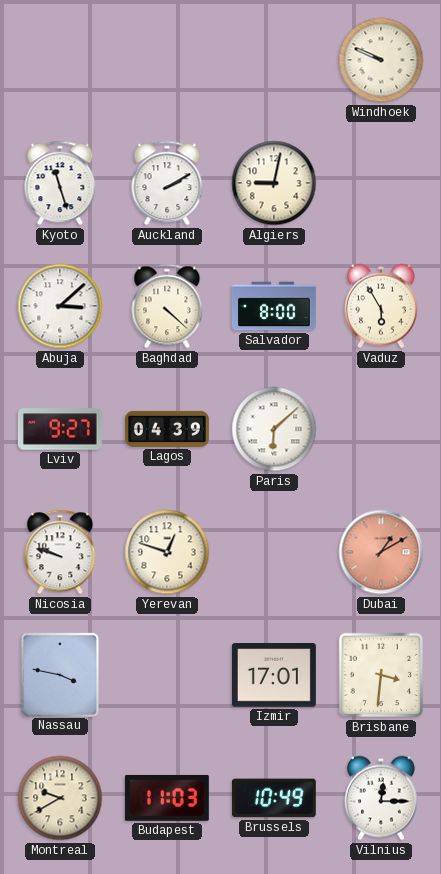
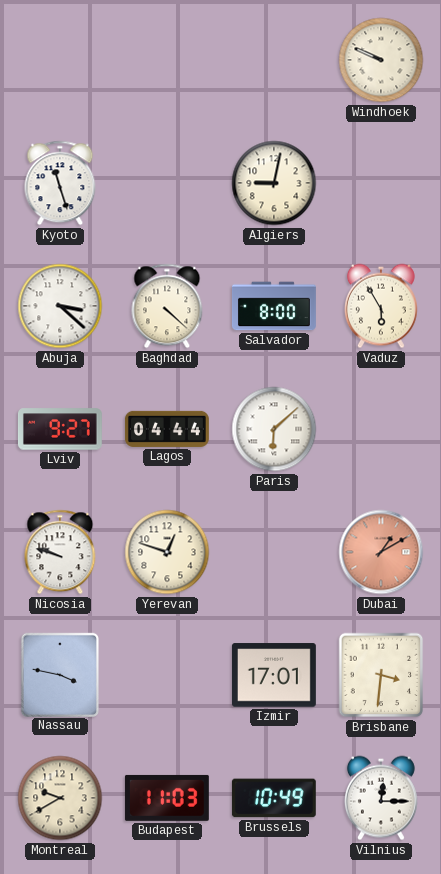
Auckland: 2:10 -> none (167, 183)
Abuja: 3:08 -> 3:22 (60, 306)
Lagos: 04:39 -> 04:44 (167, 429)
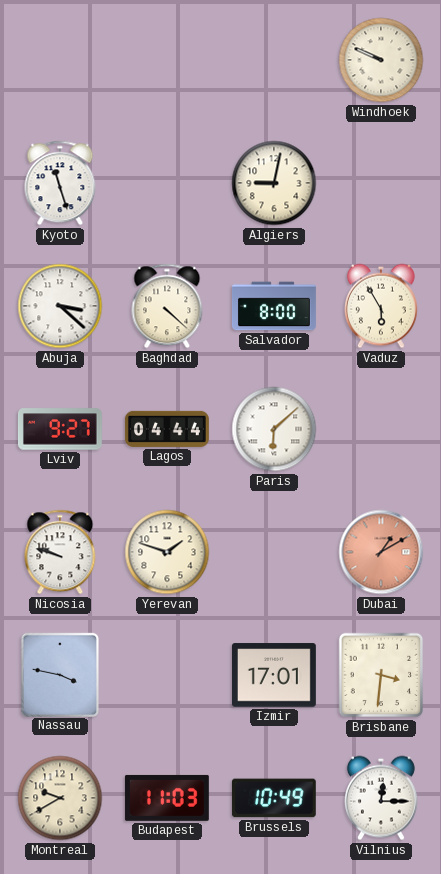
Yerevan: 12:48 -> 1:48 (167, 552)
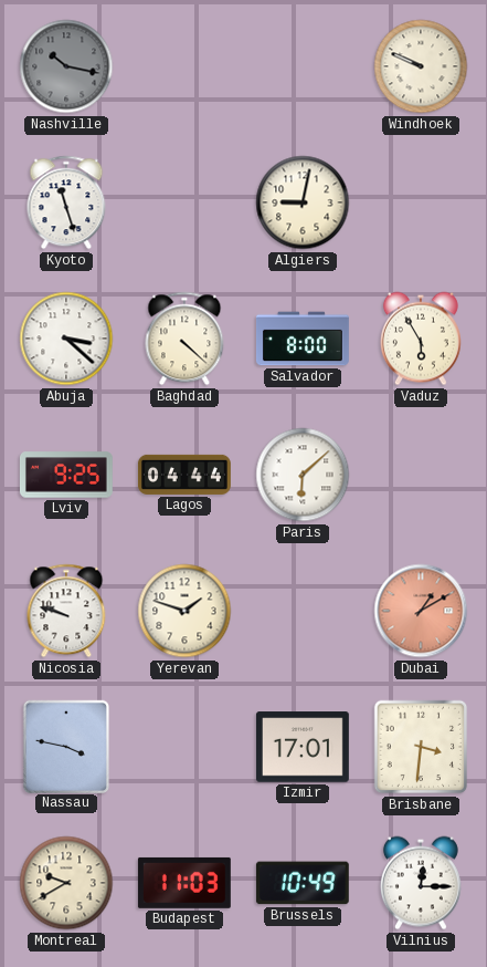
Nashville: none -> 10:17 (66, 66)
Lviv: 9:27 -> 9:25 (66, 475)
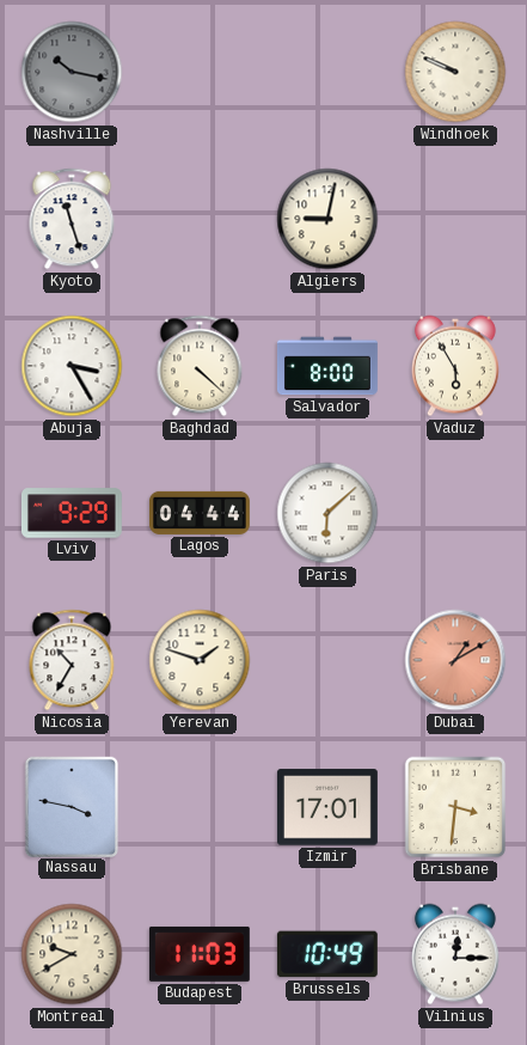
Abuja: 3:22 -> 3:25 (72, 366)
Lviv: 9:25 -> 9:29 (72, 513)
Nicosia: 9:48 -> 10:35 (72, 660)
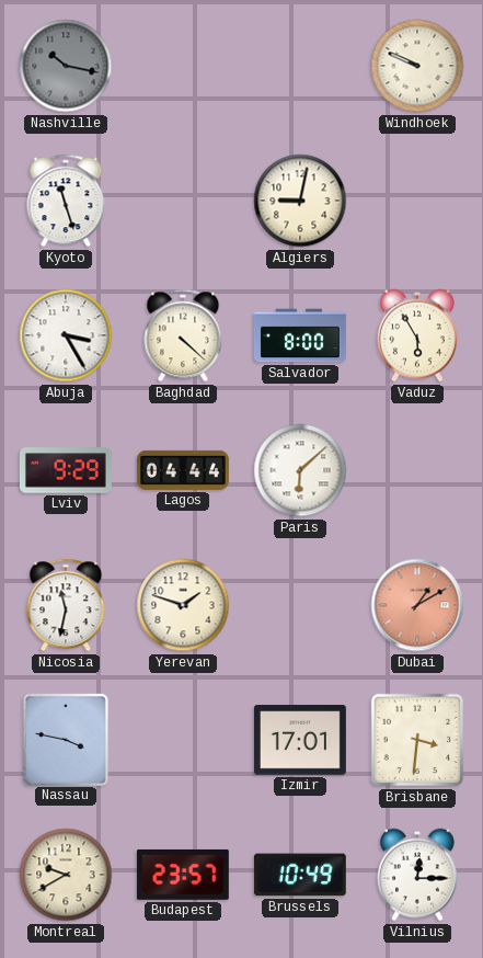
Nicosia: 10:35 -> 11:32 (66, 605)
Budapest: 11:03 -> 23:57 (183, 875)
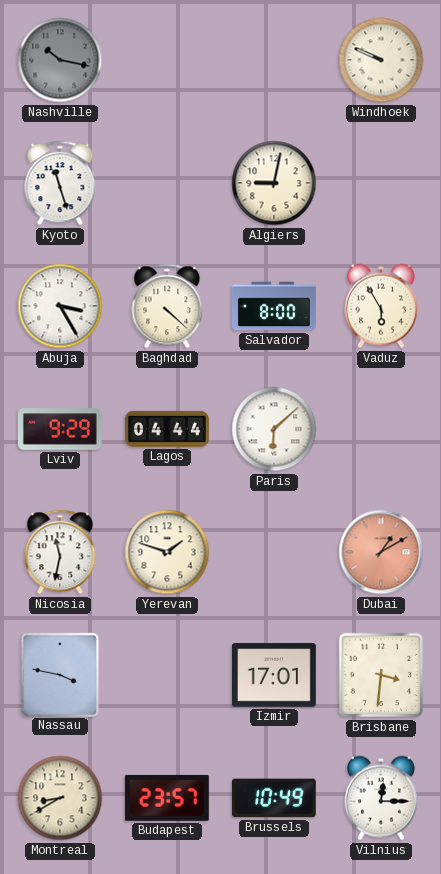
Montreal: 9:40 -> 8:40 (60, 798)
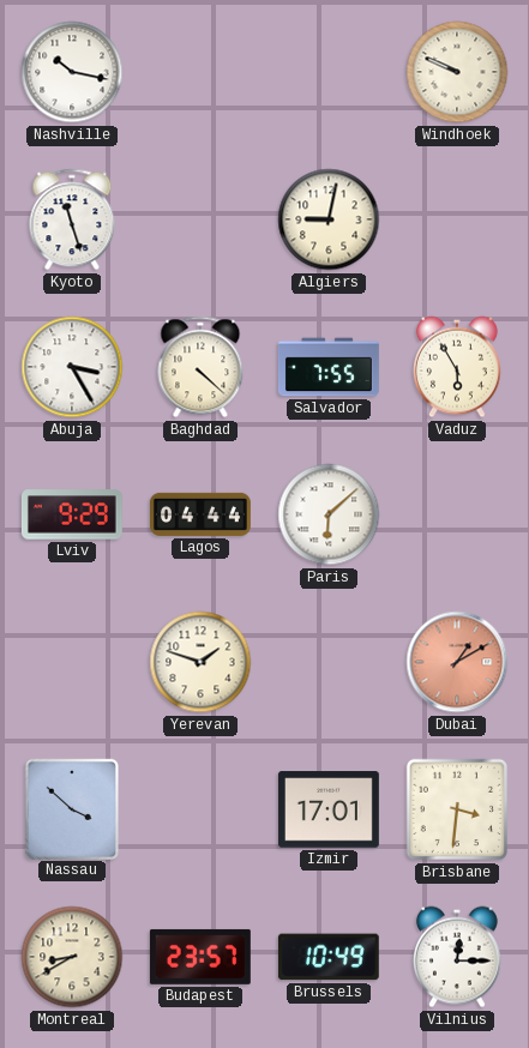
Nashville dial: grey -> white (72, 72)
Salvador: 8:00 -> 7:55 (329, 367)
Nicosia: 11:32 -> none (60, 552)
Nassau: 3:47 -> 3:52 (71, 808)
